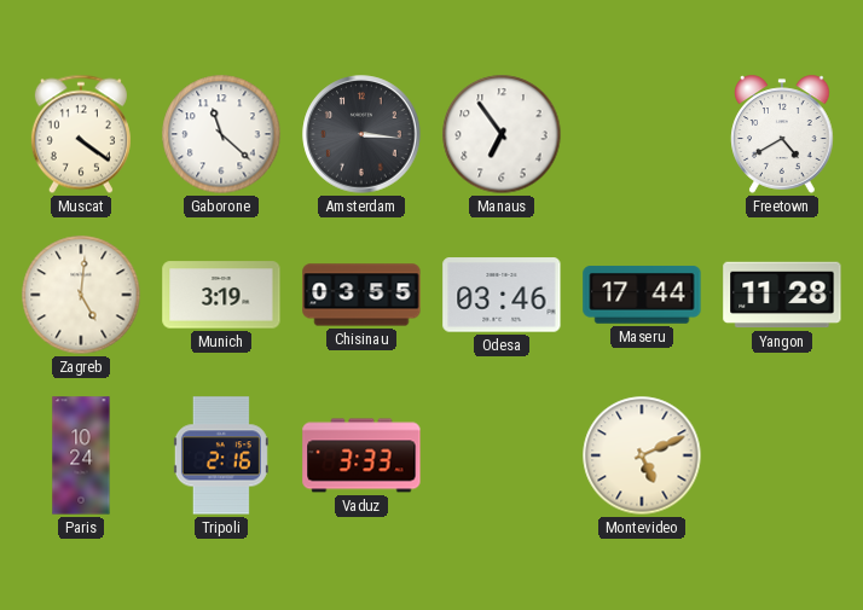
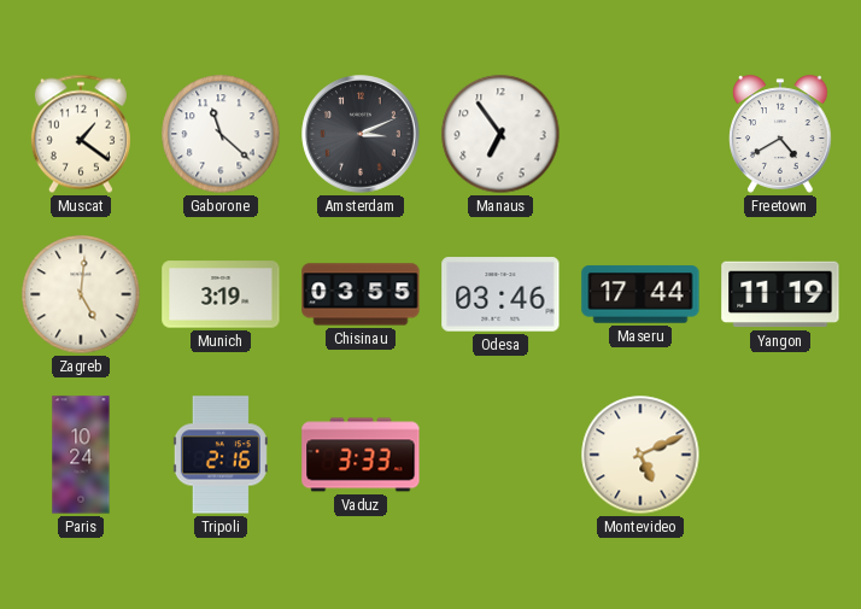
Muscat: 4:21 -> 1:21 (81, 134)
Amsterdam: 3:16 -> 3:11 (361, 134)
Yangon: 11:28 -> 11:19 (780, 294)
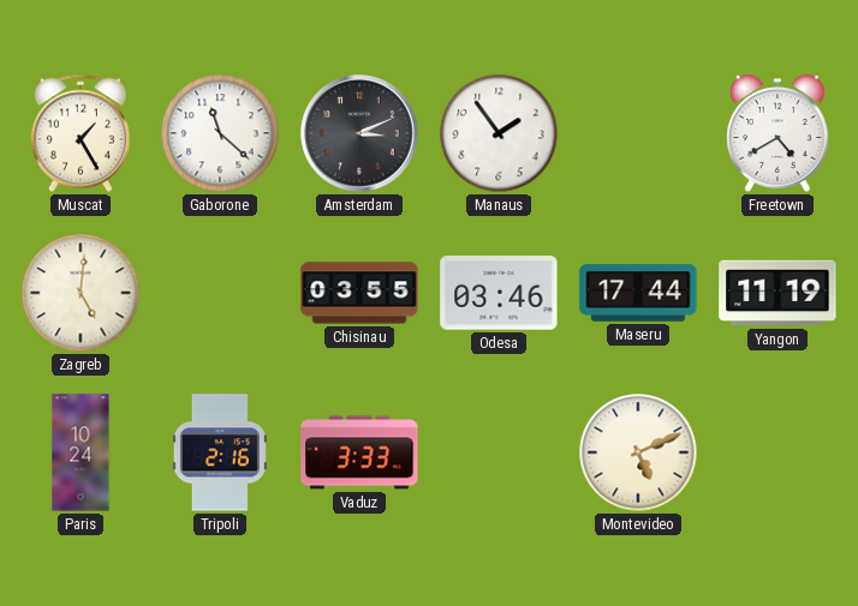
Muscat: 1:21 -> 1:25 (81, 133)
Manaus: 6:54 -> 1:54 (499, 133)
Munich: 3:19 -> none (221, 294)
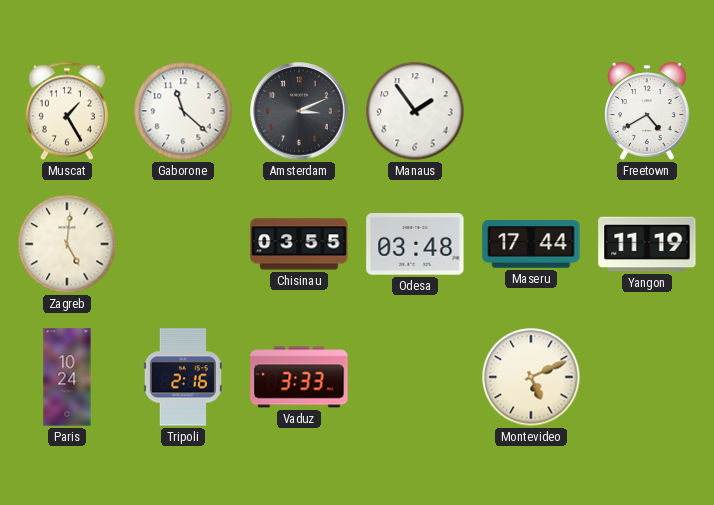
Odesa: 03:46 -> 03:48 (415, 244)
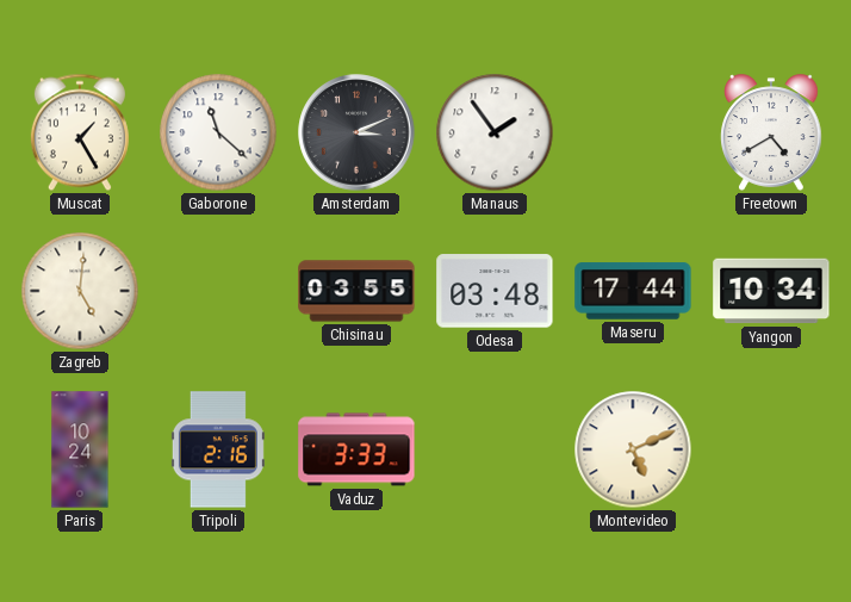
Yangon: 11:19 -> 10:34 (771, 291)
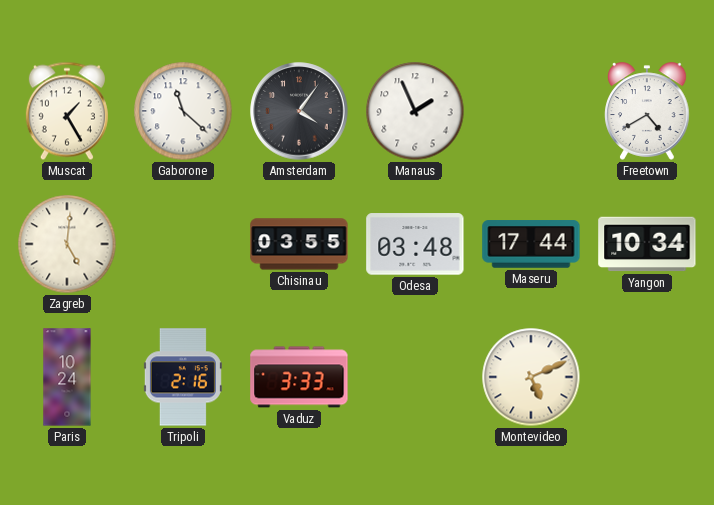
Amsterdam: 3:11 -> 4:06 (299, 111)
Manaus: 1:54 -> 1:56 (415, 111)
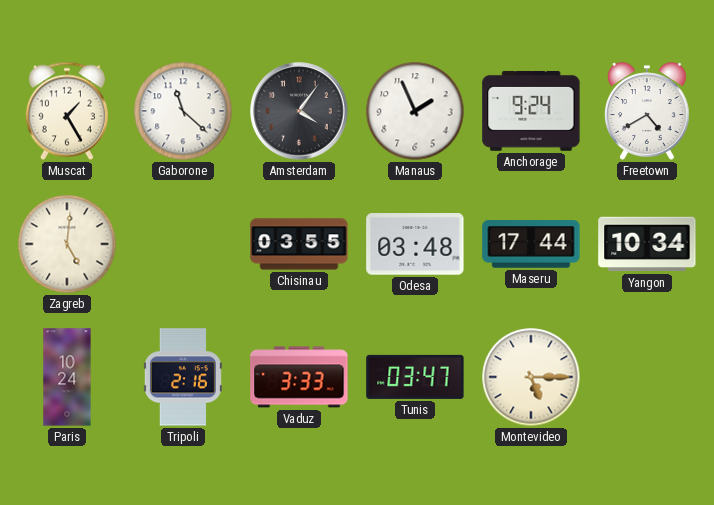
Anchorage: none -> 9:24 (531, 111)
Tunis: none -> 03:47 (415, 377)
Montevideo: 5:11 -> 5:15 (531, 377)
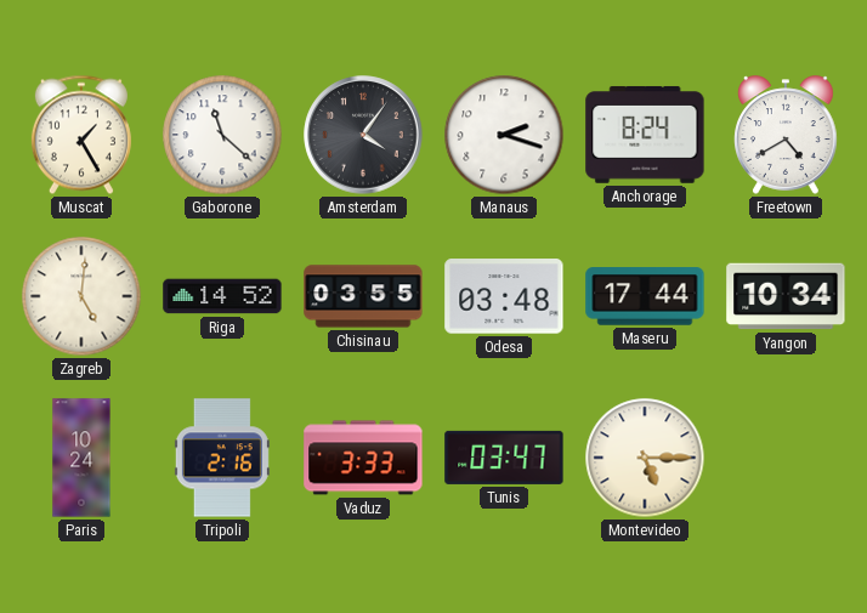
Manaus: 1:56 -> 2:18 (504, 135)
Anchorage: 9:24 -> 8:24 (645, 135)
Riga: none -> 14:52 (222, 296)
